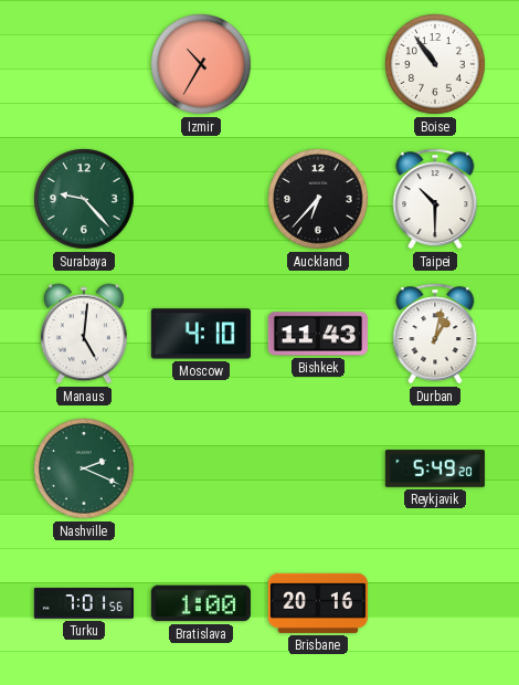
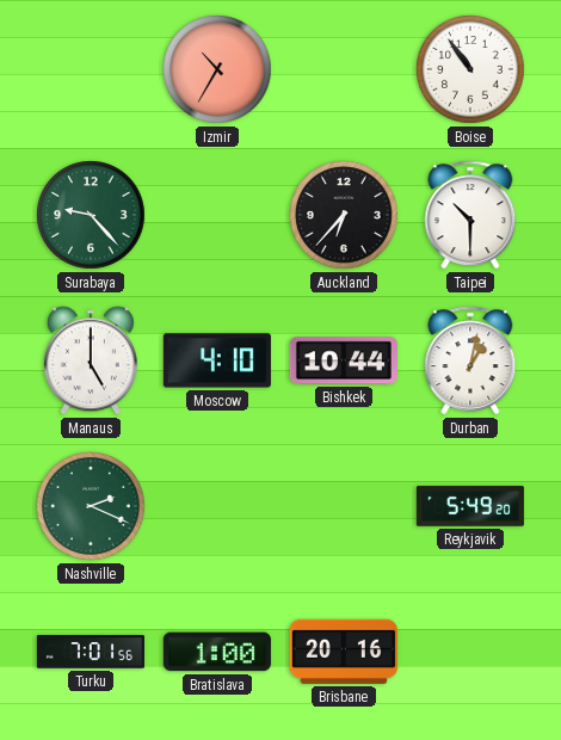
Manaus: 5:01 -> 5:00 (91, 360)
Bishkek: 11:43 -> 10:44 (344, 360)
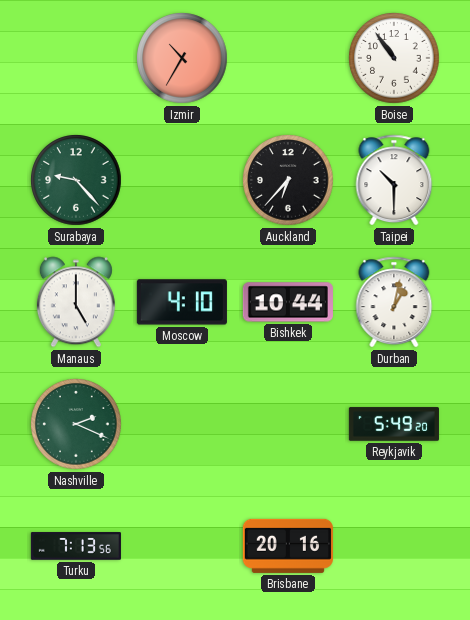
Turku: 7:01 -> 7:13 (76, 546)
Bratislava: 1:00 -> none (217, 652)
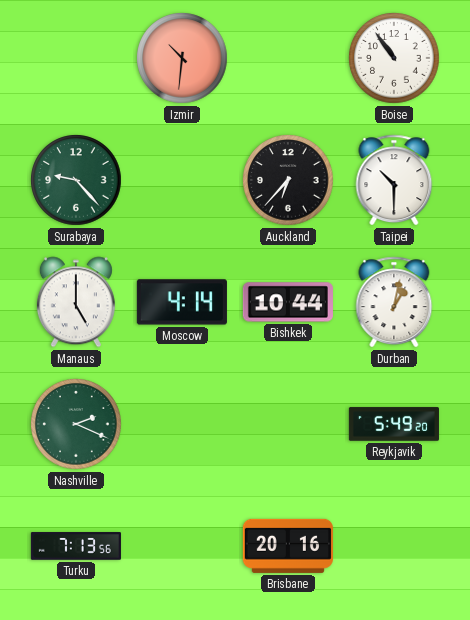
Izmir: 10:35 -> 10:31 (182, 58)
Moscow: 4:10 -> 4:14 (182, 302)
